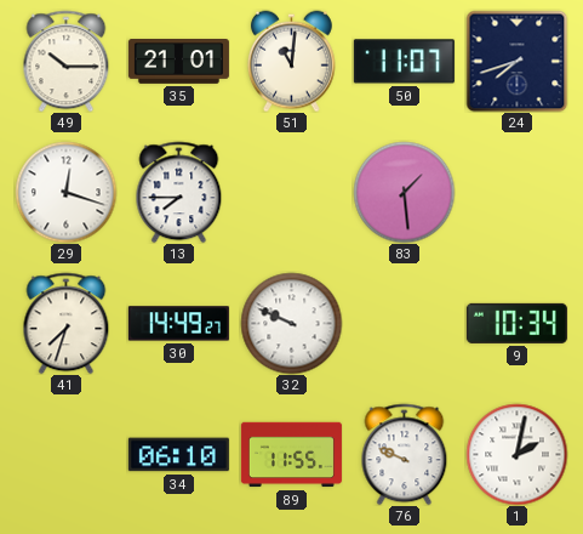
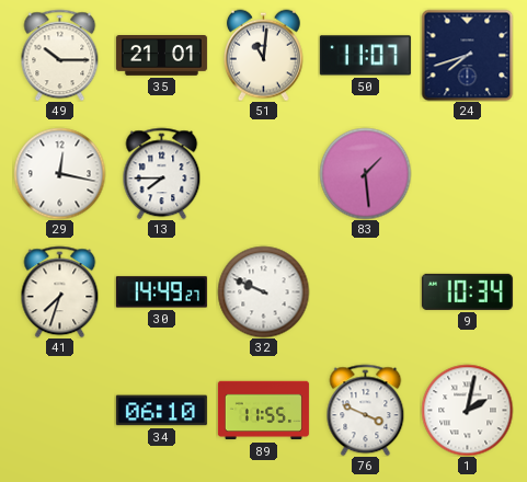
29: 12:18 -> 12:17 (59, 173)
76: 9:49 -> 3:49 (366, 410)
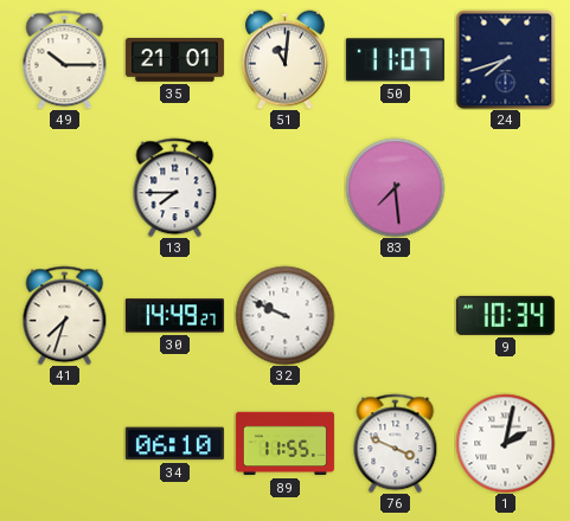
29: 12:17 -> none (59, 173)
83: 1:29 -> 7:29 (395, 187)
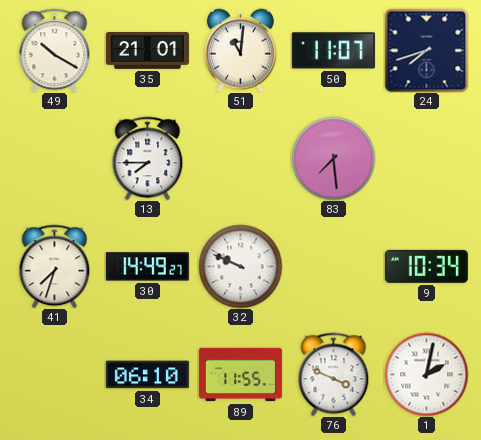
49: 10:15 -> 10:20 (55, 50)
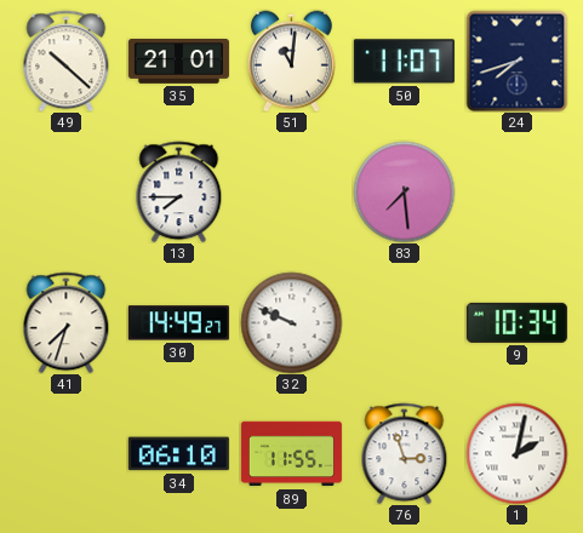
49: 10:20 -> 10:22 (67, 61)
76: 3:49 -> 2:57 (405, 453)
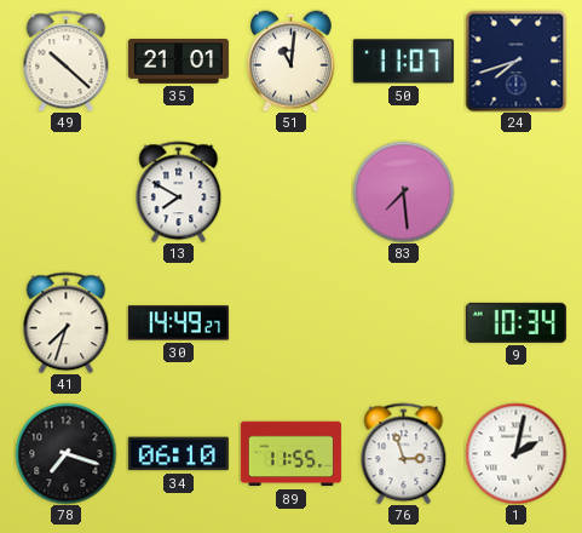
13: 7:45 -> 7:50 (179, 191)
32: 9:49 -> none (291, 322)
78: none -> 7:18 (65, 453)
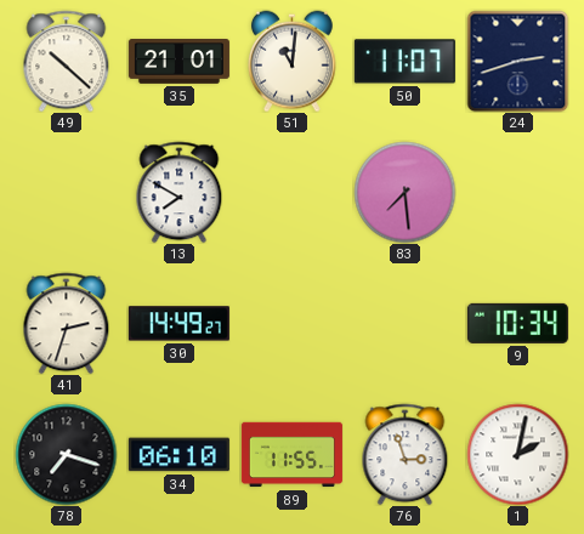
24: 7:42 -> 2:42 (517, 61)
41: 7:33 -> 2:33 (67, 323)
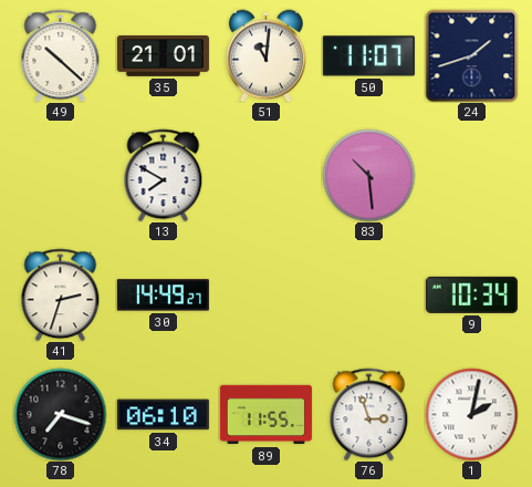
24: 2:42 -> 1:42 (471, 55)
83: 7:29 -> 10:29 (368, 175)
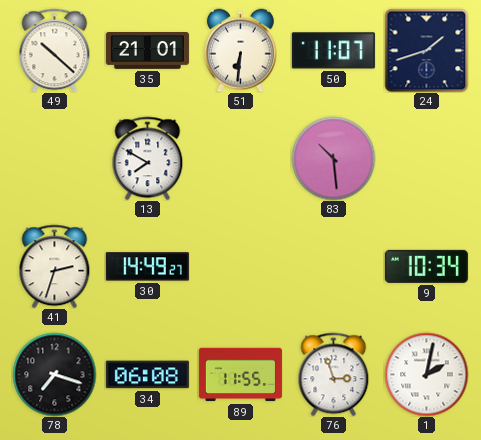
51: 11:01 -> 6:31 (241, 50)
34: 06:10 -> 06:08 (147, 375)
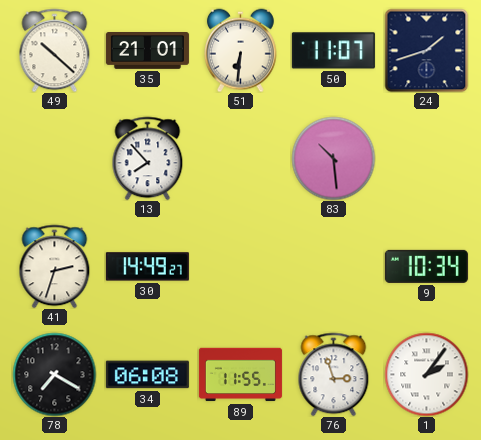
13: 7:50 -> 7:53 (148, 158)
78: 7:18 -> 7:20 (54, 374)
1: 2:02 -> 2:06 (426, 374)
